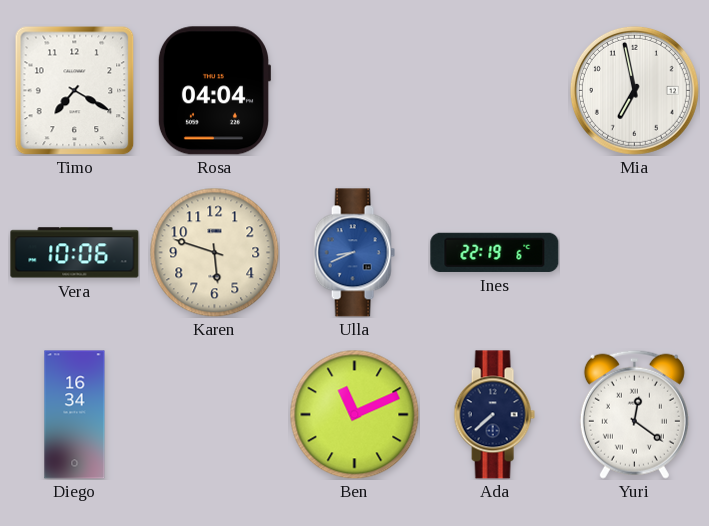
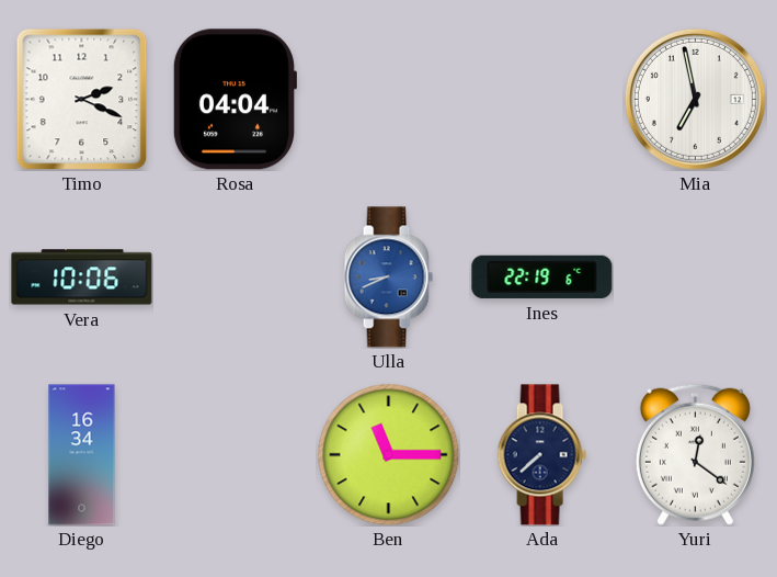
Timo: 7:20 -> 2:19 (82, 99)
Karen: 5:48 -> none (214, 252)
Ben: 11:11 -> 11:15 (388, 454)
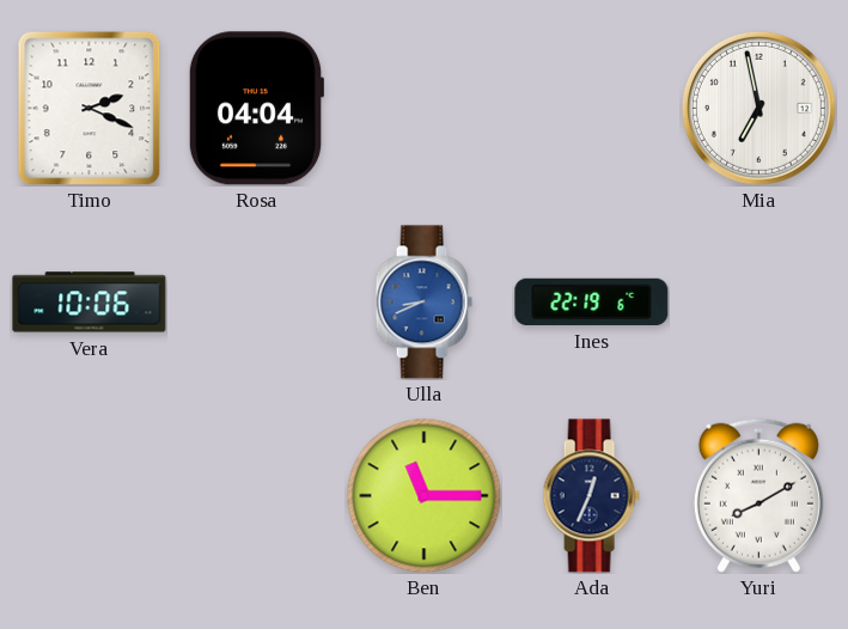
Diego: 16:34 -> none (82, 455)
Ada: 7:38 -> 12:34 (591, 496)
Yuri: 12:21 -> 8:10 (758, 495)
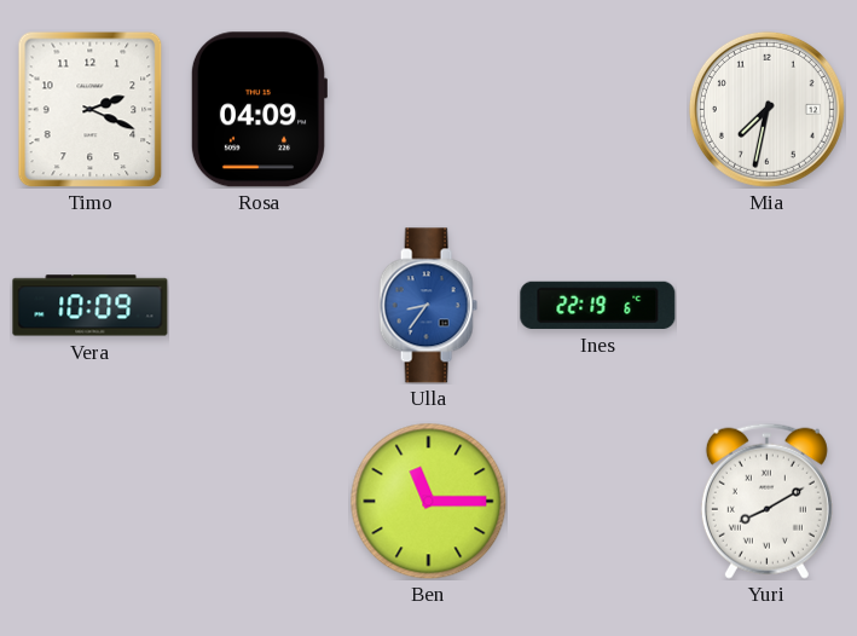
Rosa: 04:04 -> 04:09 (257, 110)
Mia: 6:58 -> 7:32 (766, 109)
Vera: 10:06 -> 10:09 (91, 306)
Ulla: 8:41 -> 8:36 (428, 306)
Ada: 12:34 -> none (591, 496)
